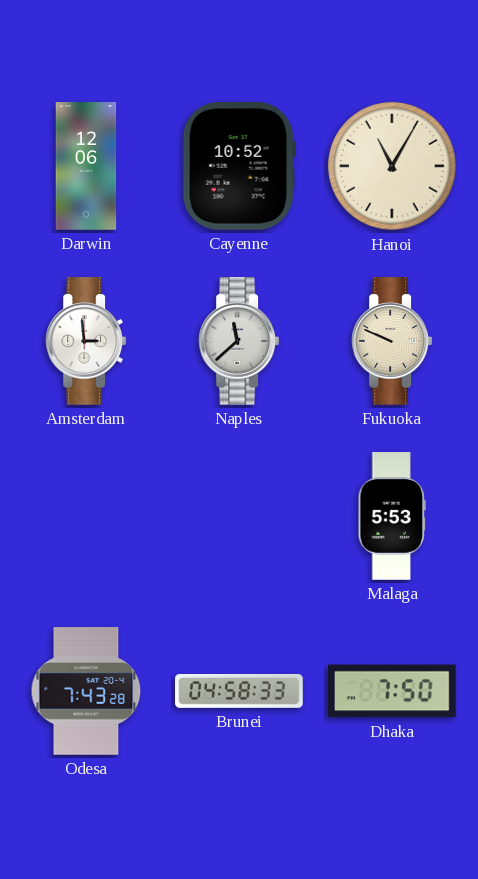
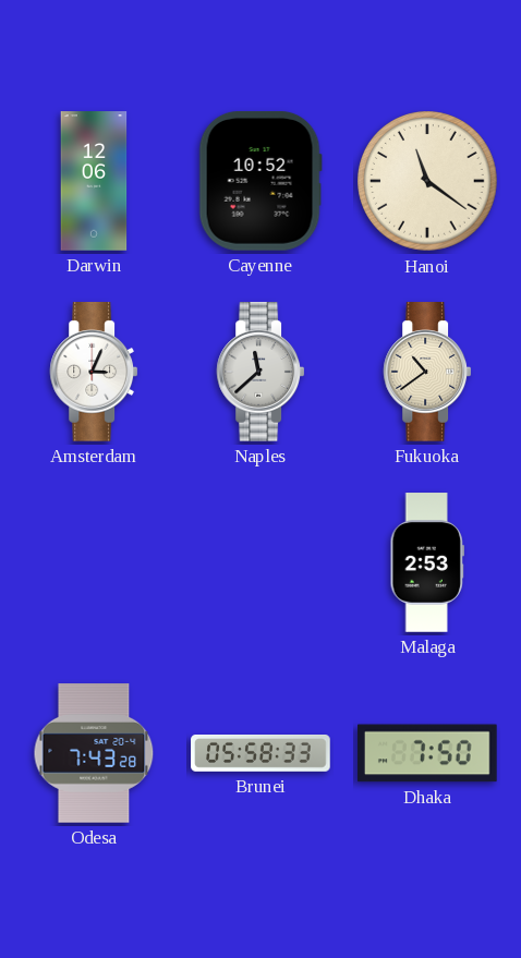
Hanoi: 11:05 -> 11:21 (427, 181)
Amsterdam: 2:59 -> 3:04 (94, 372)
Fukuoka: 9:49 -> 10:39 (427, 372)
Malaga: 5:53 -> 2:53 (426, 562)
Brunei: 04:58 -> 05:58 (260, 754)
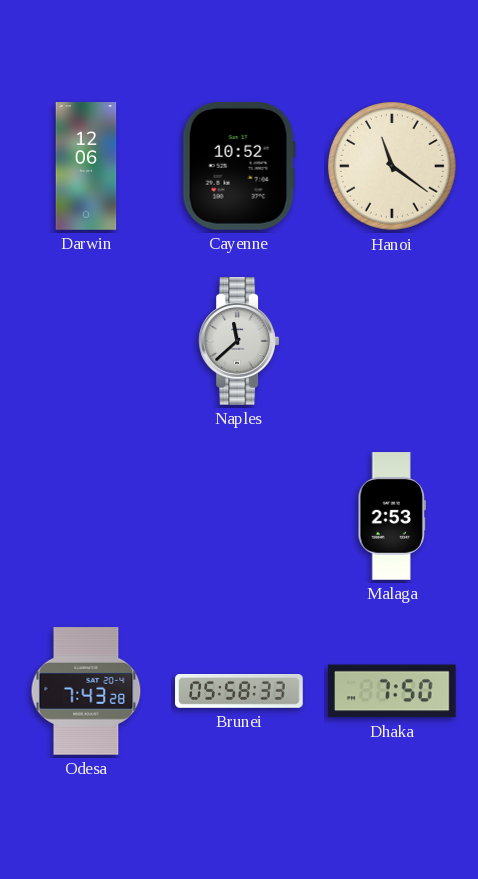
Amsterdam: 3:04 -> none (94, 372)
Fukuoka: 10:39 -> none (427, 372)
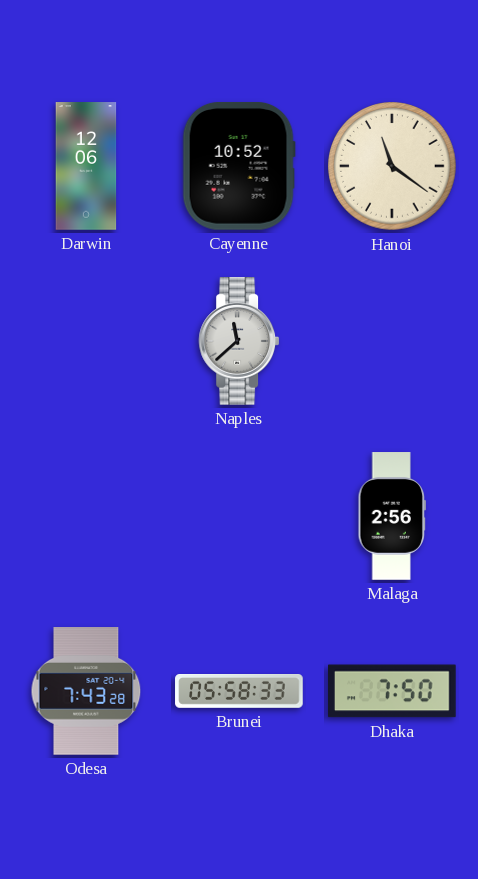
Malaga: 2:53 -> 2:56 (391, 516)
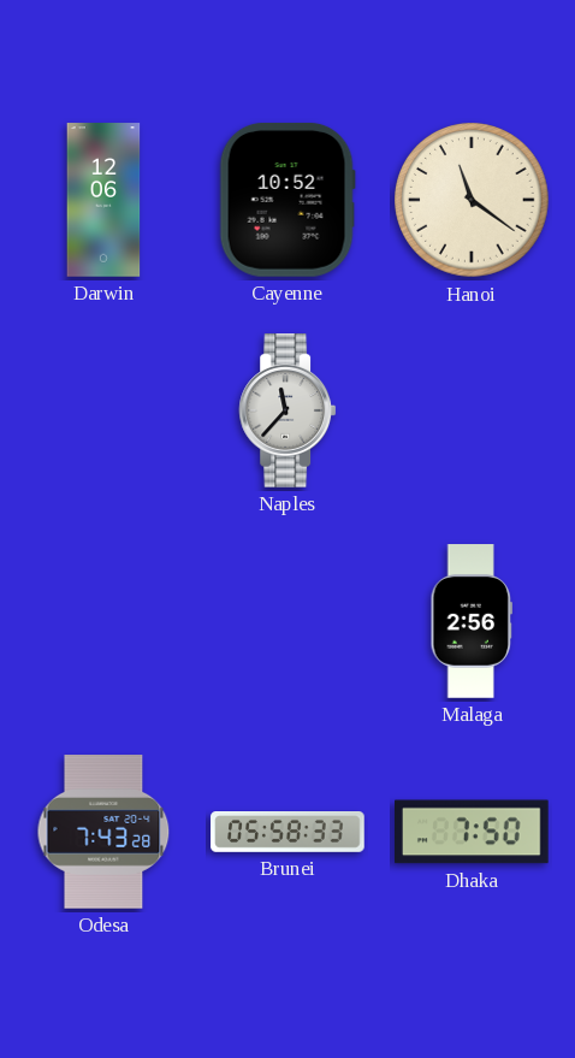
Naples: 11:38 -> 11:37 (287, 410)
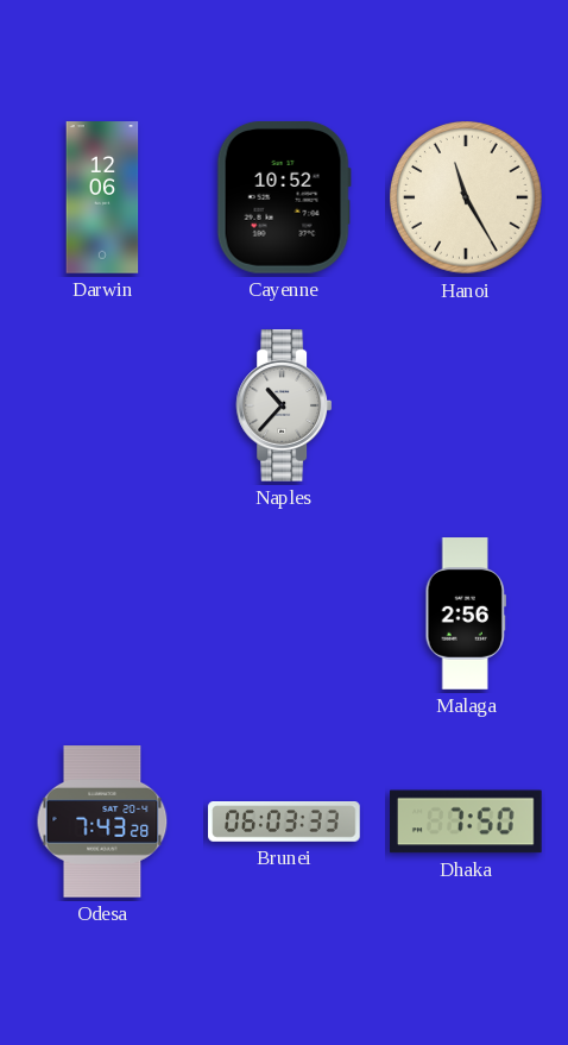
Hanoi: 11:21 -> 11:25 (466, 197)
Naples: 11:37 -> 10:37 (284, 405)
Brunei: 05:58 -> 06:03 (284, 823)
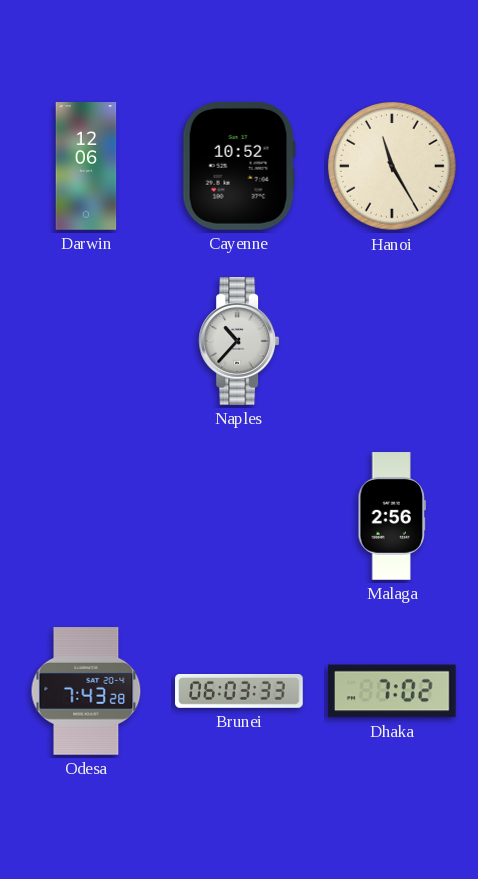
Dhaka: 7:50 -> 7:02 (393, 691)
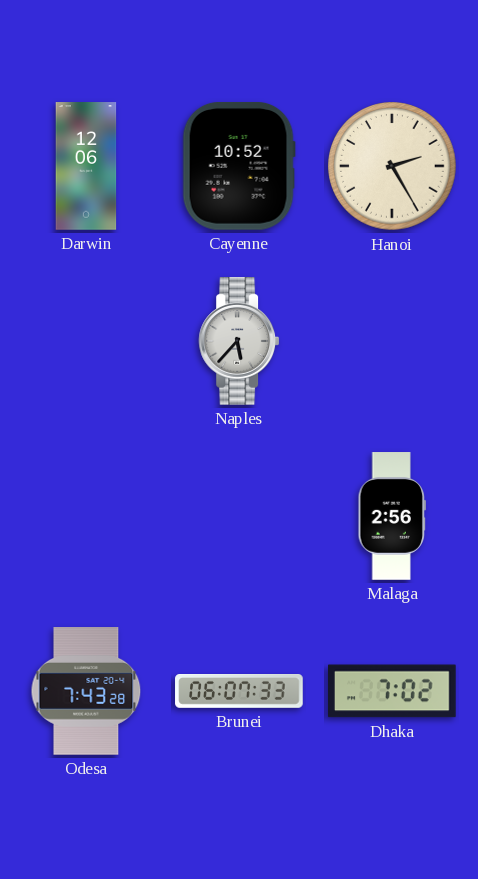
Hanoi: 11:25 -> 2:25 (392, 166)
Naples: 10:37 -> 5:37 (239, 341)
Brunei: 06:03 -> 06:07 (239, 692)
